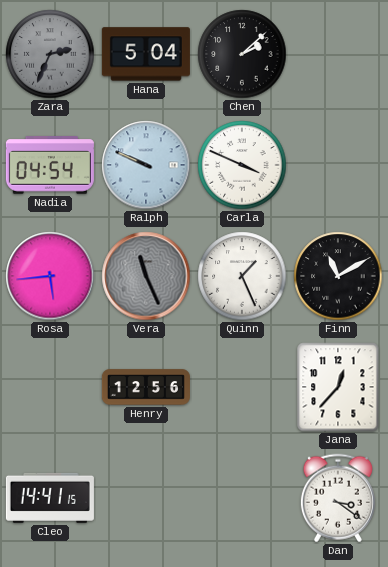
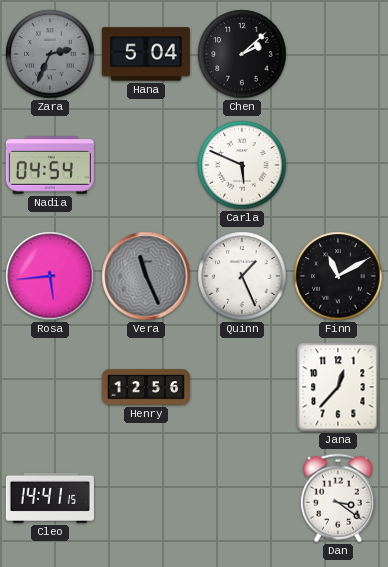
Ralph: 9:49 -> none (146, 165)
Carla: 3:49 -> 5:49 (242, 165)
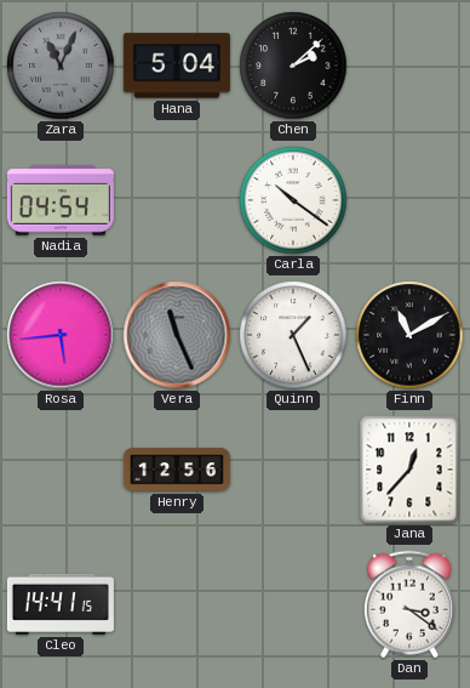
Zara: 2:34 -> 11:04 (61, 66)
Carla: 5:49 -> 10:21 (293, 200)
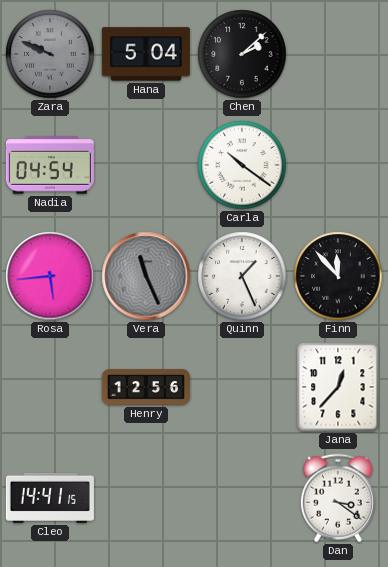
Zara: 11:04 -> 9:49 (50, 54)
Finn: 11:10 -> 11:53 (338, 276)
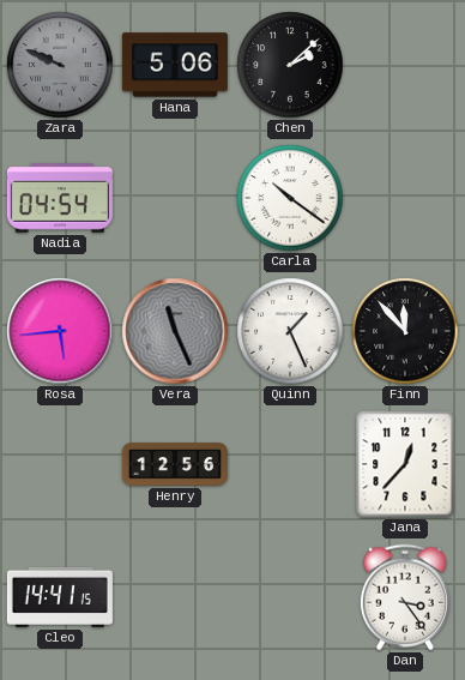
Hana: 5:04 -> 5:06 (175, 65)
Dan: 3:21 -> 3:24 (405, 597)
